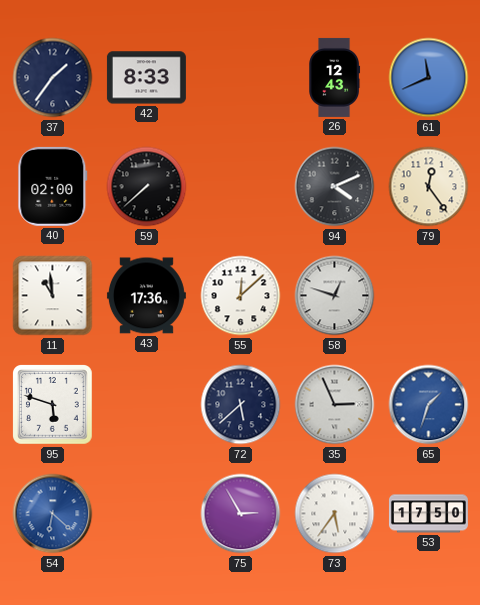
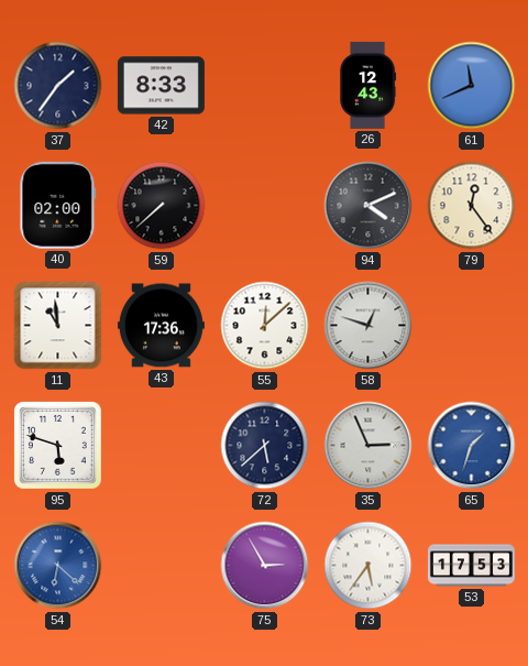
53: 17:50 -> 17:53 (471, 566)
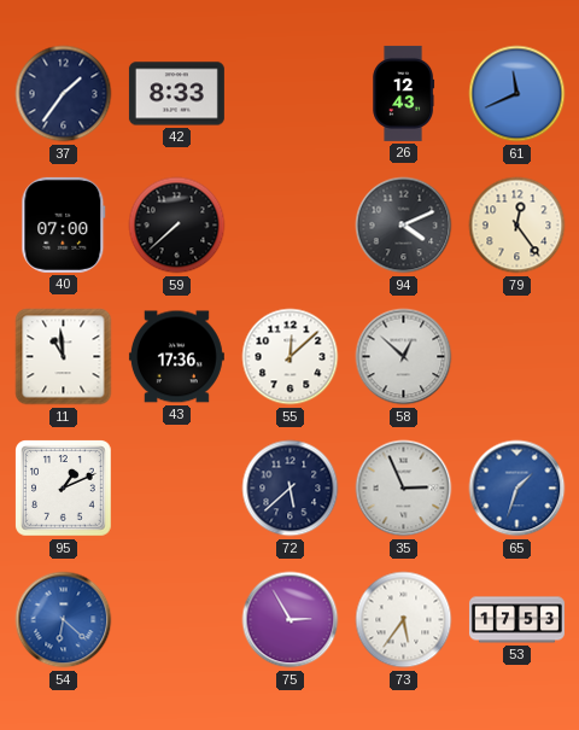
40: 02:00 -> 07:00 (64, 224)
58: 12:48 -> 12:52 (404, 357)
95: 5:48 -> 1:11 (64, 489)
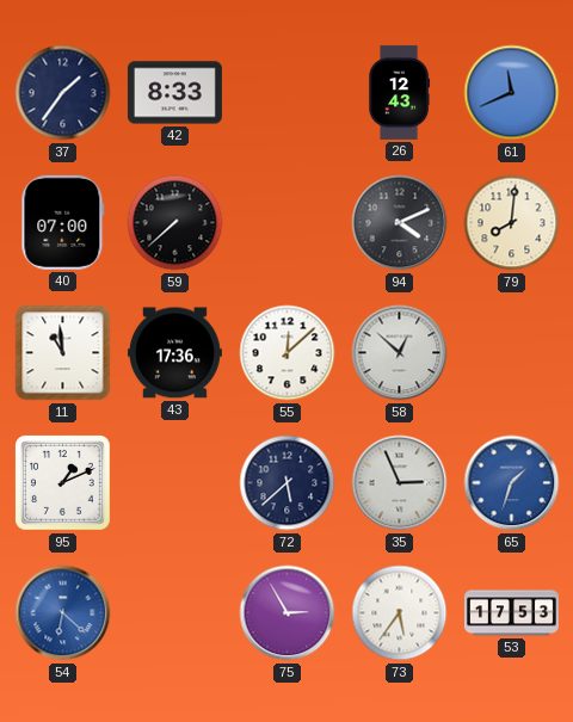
79: 12:24 -> 8:01 (512, 223)
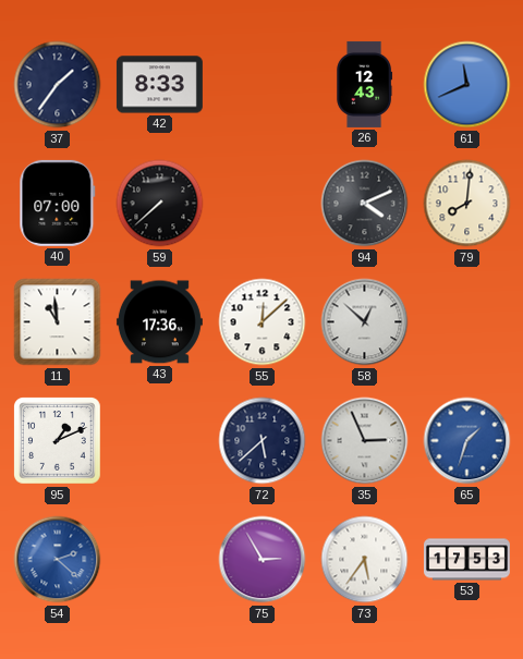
54: 6:22 -> 2:22 (58, 560)
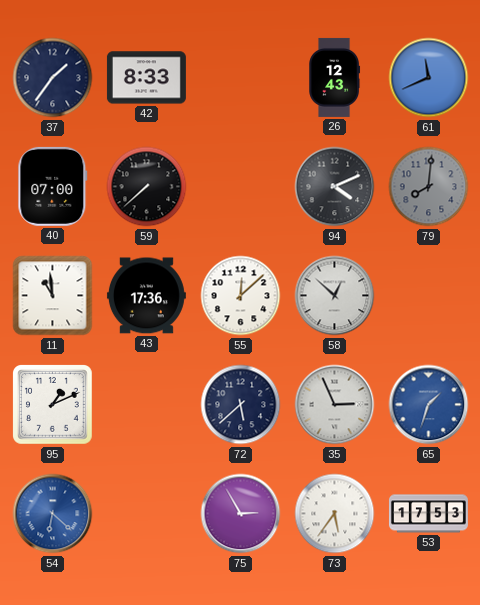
79 dial: cream -> grey (429, 187)
54: 2:22 -> 6:22 (53, 514)
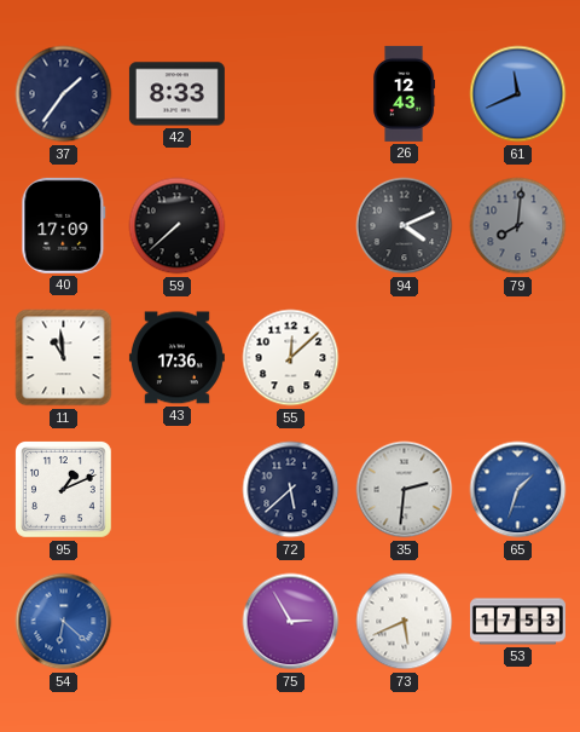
40: 07:00 -> 17:09 (64, 225)
58: 12:52 -> none (335, 296)
35: 2:56 -> 2:31 (405, 490)
73: 5:36 -> 5:41 (405, 622)
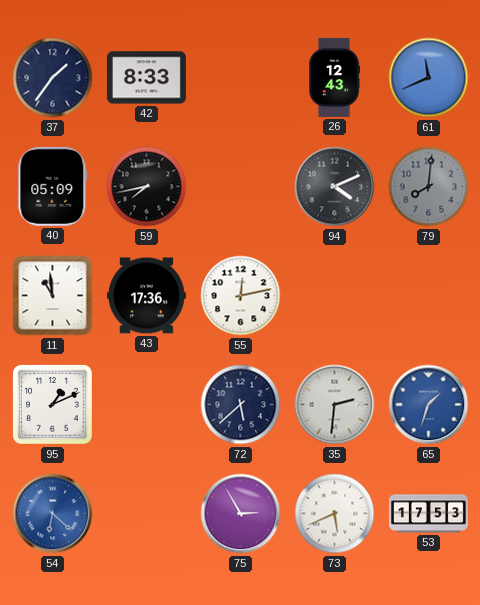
40: 17:09 -> 05:09 (53, 186)
59: 7:38 -> 7:43 (147, 187)
55: 12:08 -> 12:13 (241, 296)
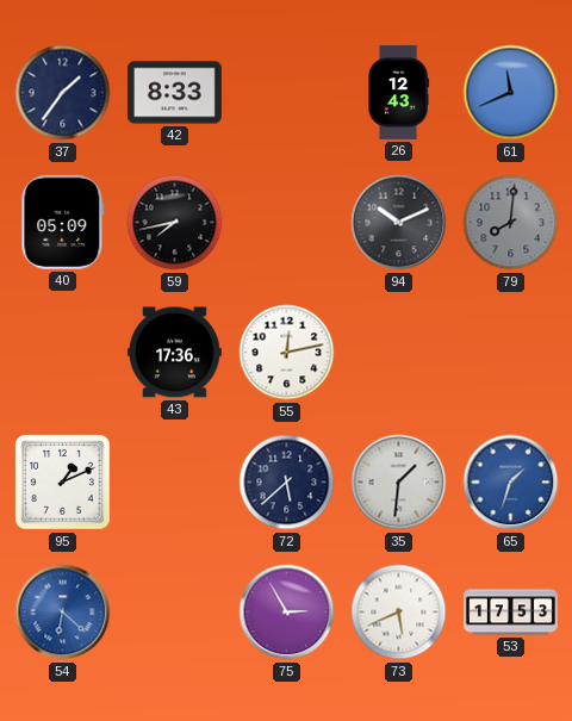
94: 4:11 -> 10:11 (399, 223)
11: 10:59 -> none (53, 296)
35: 2:31 -> 1:31 (399, 483)
